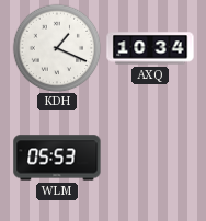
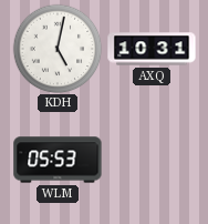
KDH: 1:19 -> 5:02 (58, 49)
AXQ: 10:34 -> 10:31 (152, 49)
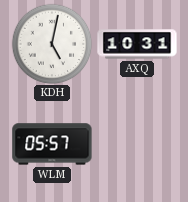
WLM: 05:53 -> 05:57 (52, 144)
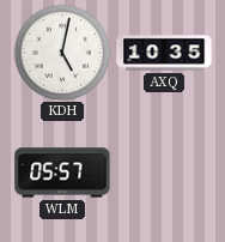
AXQ: 10:31 -> 10:35 (164, 53)
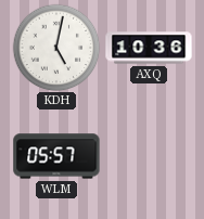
AXQ: 10:35 -> 10:36 (149, 48)
